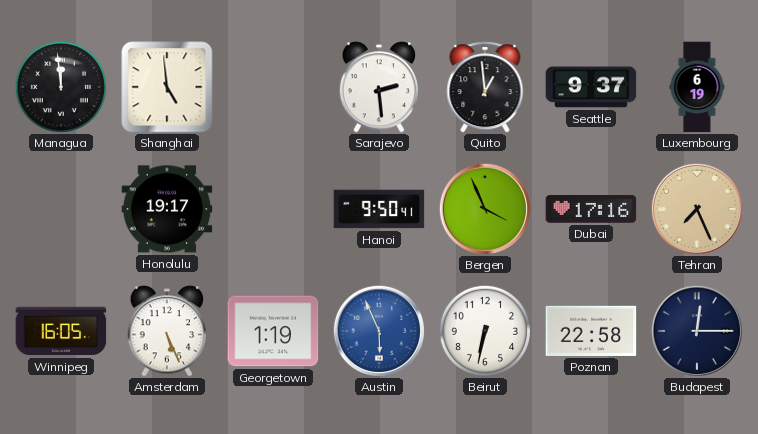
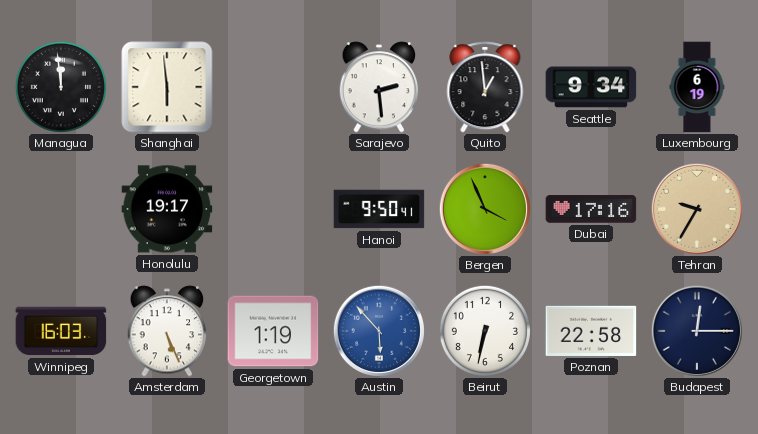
Shanghai: 4:59 -> 5:59 (167, 87)
Seattle: 9:37 -> 9:34 (591, 87)
Tehran: 7:26 -> 9:35 (697, 209)
Winnipeg: 16:05 -> 16:03 (61, 331)
Austin: 5:56 -> 5:53 (379, 331)
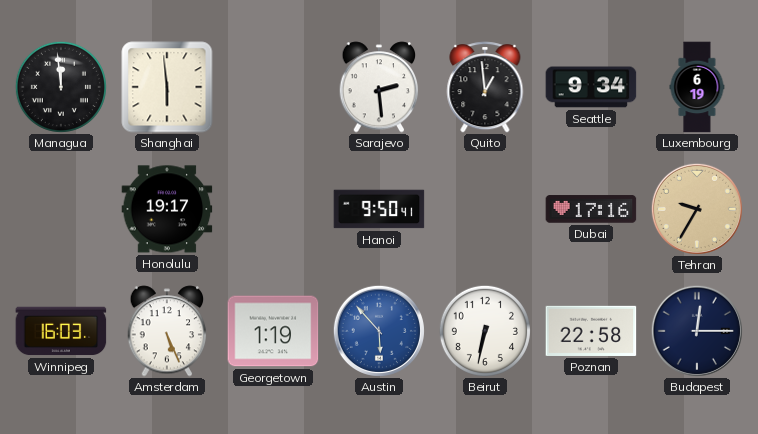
Bergen: 3:56 -> none (485, 209)
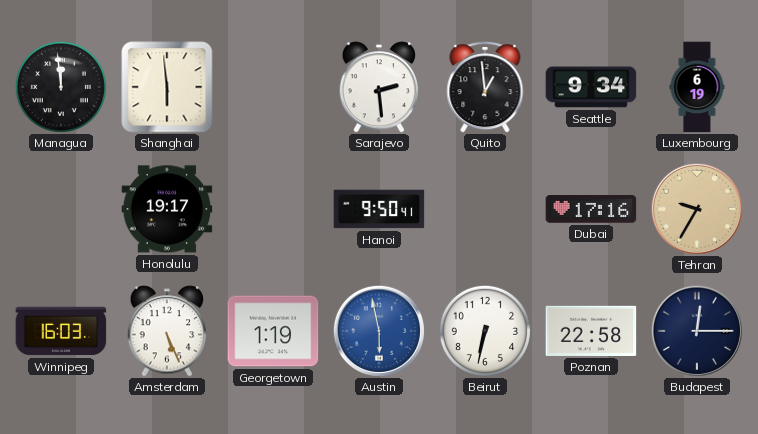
Austin: 5:53 -> 5:58 (379, 331)
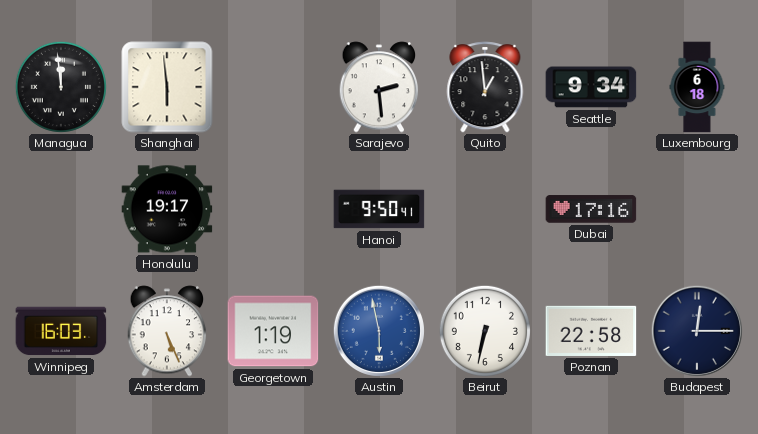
Luxembourg: 6:19 -> 6:18 (697, 87)
Tehran: 9:35 -> none (697, 209)
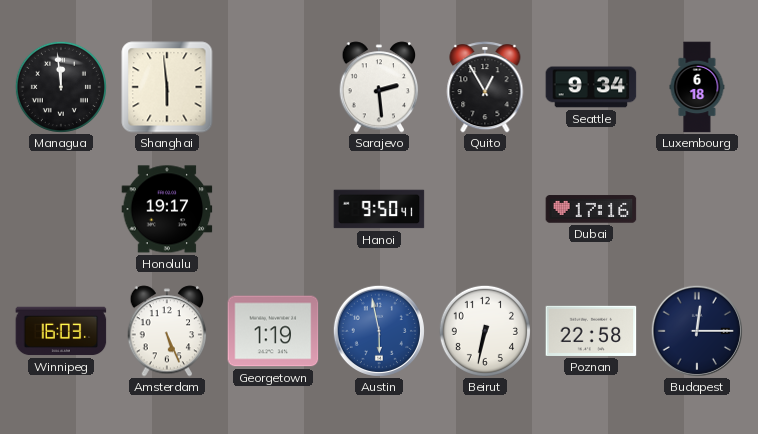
Quito: 12:59 -> 12:55 (485, 87)
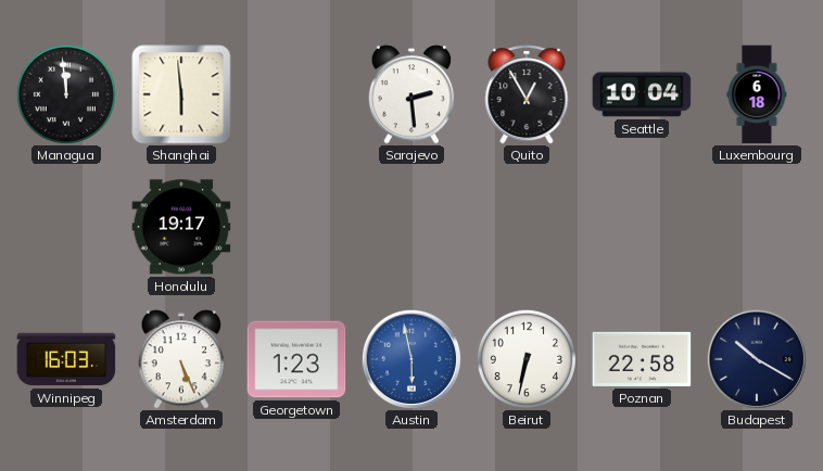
Seattle: 9:34 -> 10:04 (642, 94)
Hanoi: 9:50 -> none (379, 209)
Dubai: 17:16 -> none (591, 209)
Georgetown: 1:19 -> 1:23 (296, 359)
Budapest: 12:15 -> 10:20 (757, 359)
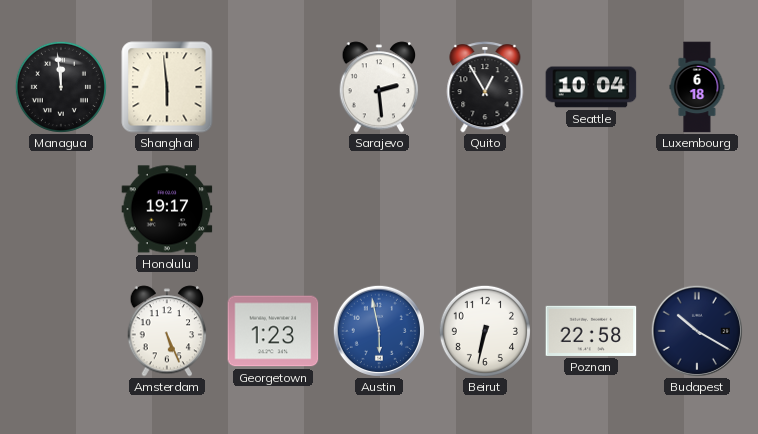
Winnipeg: 16:03 -> none (66, 359)
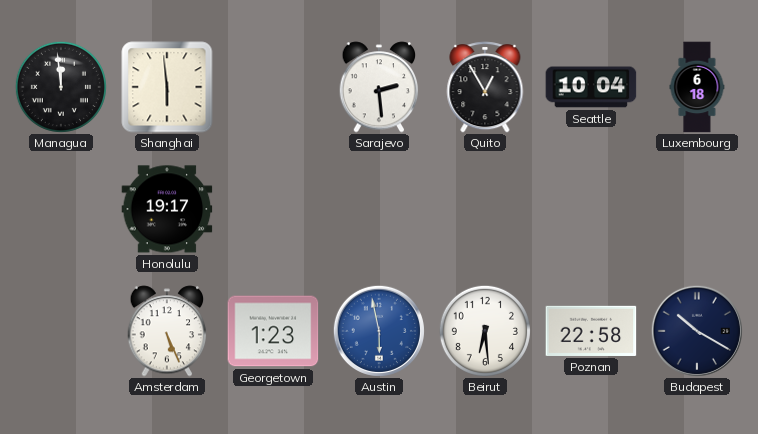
Beirut: 6:32 -> 6:29 (485, 331)
